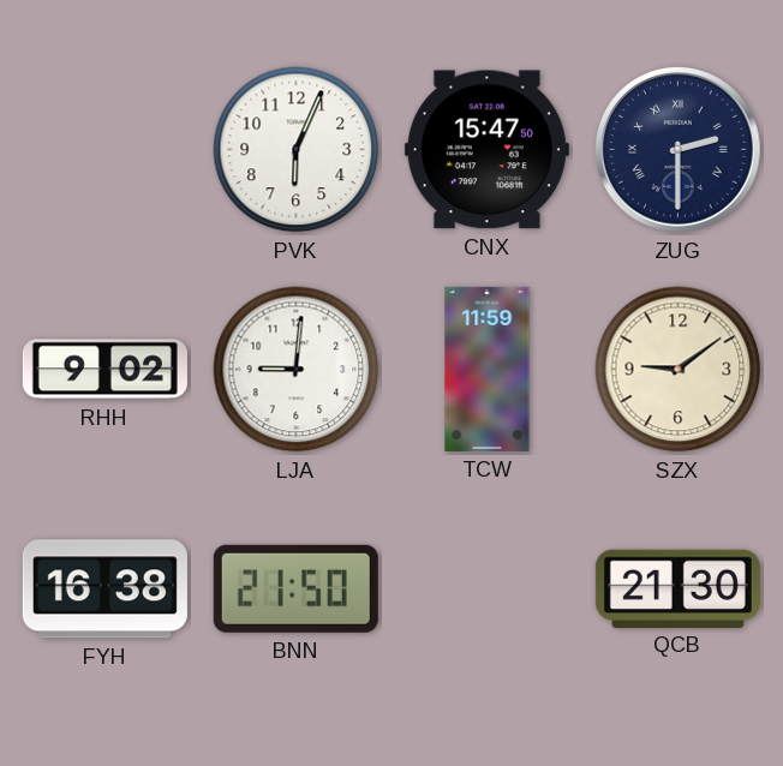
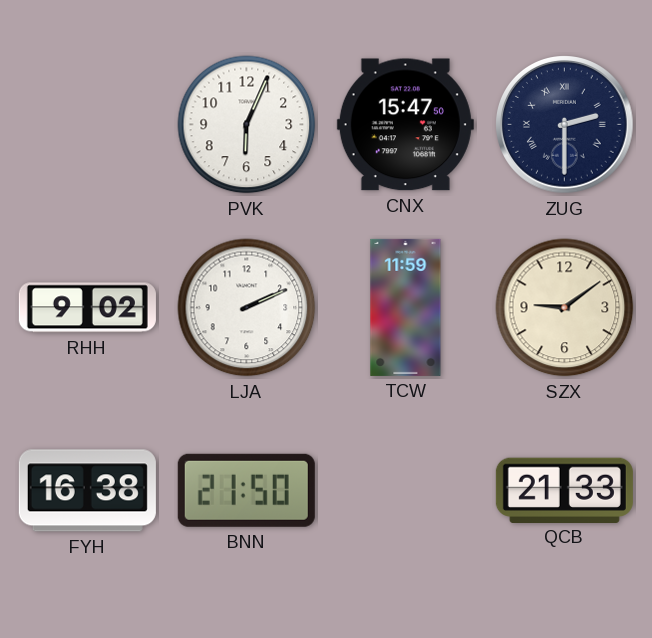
LJA: 9:01 -> 2:11 (247, 308)
QCB: 21:30 -> 21:33 (564, 490)
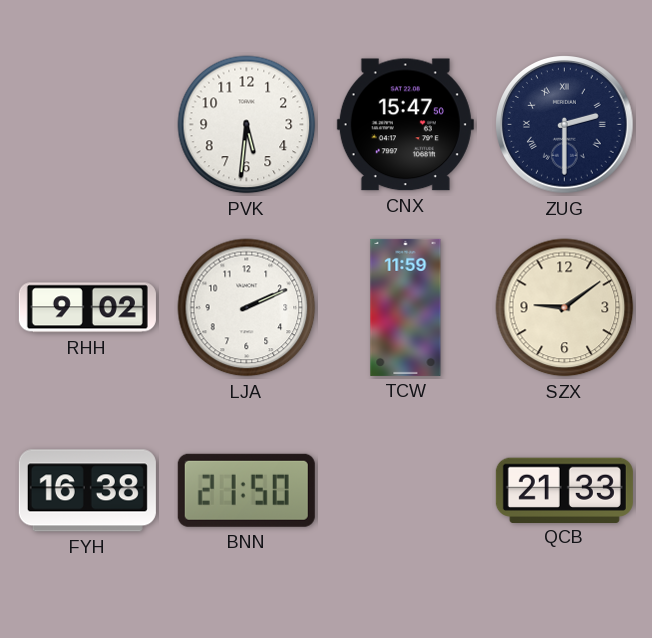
PVK: 6:04 -> 5:31 (247, 125)
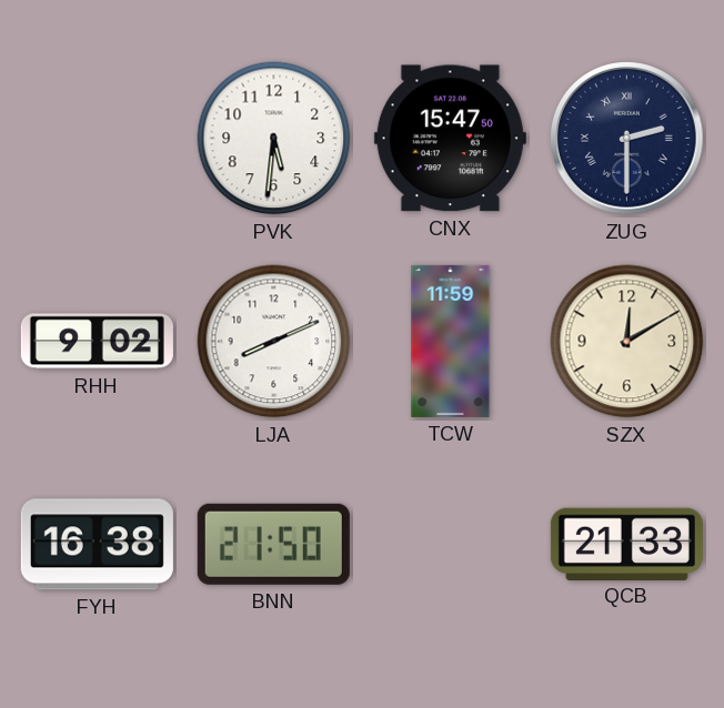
LJA: 2:11 -> 8:11 (274, 342)
SZX: 9:09 -> 12:10 (627, 342)
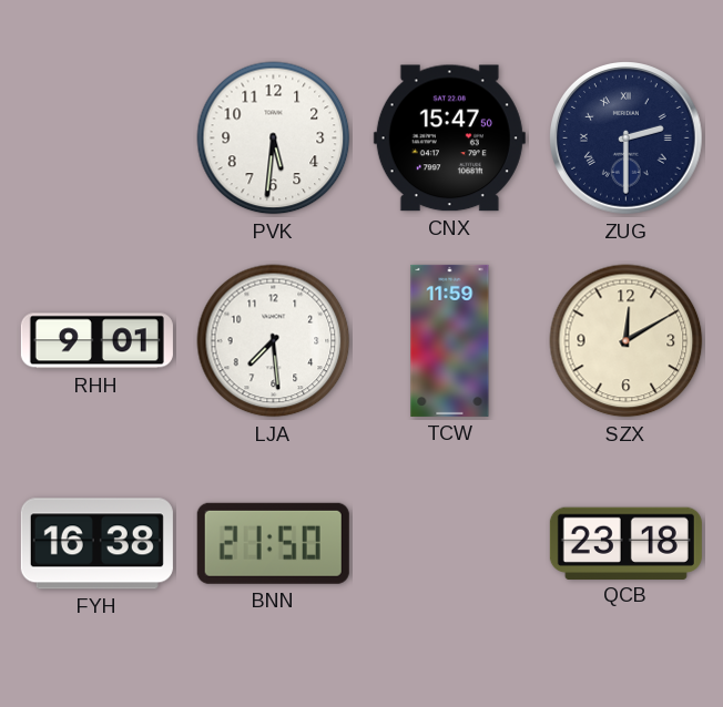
RHH: 9:02 -> 9:01 (96, 341)
LJA: 8:11 -> 7:29 (274, 341)
QCB: 21:33 -> 23:18 (625, 543)
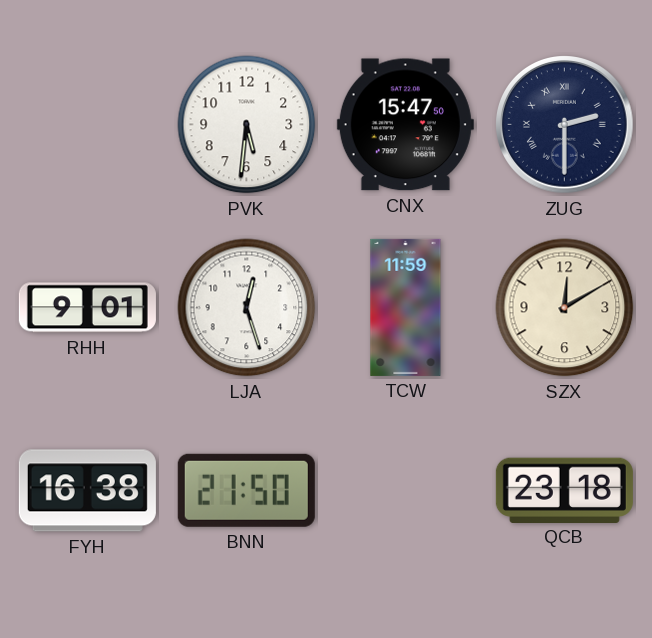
LJA: 7:29 -> 12:27 (247, 308)
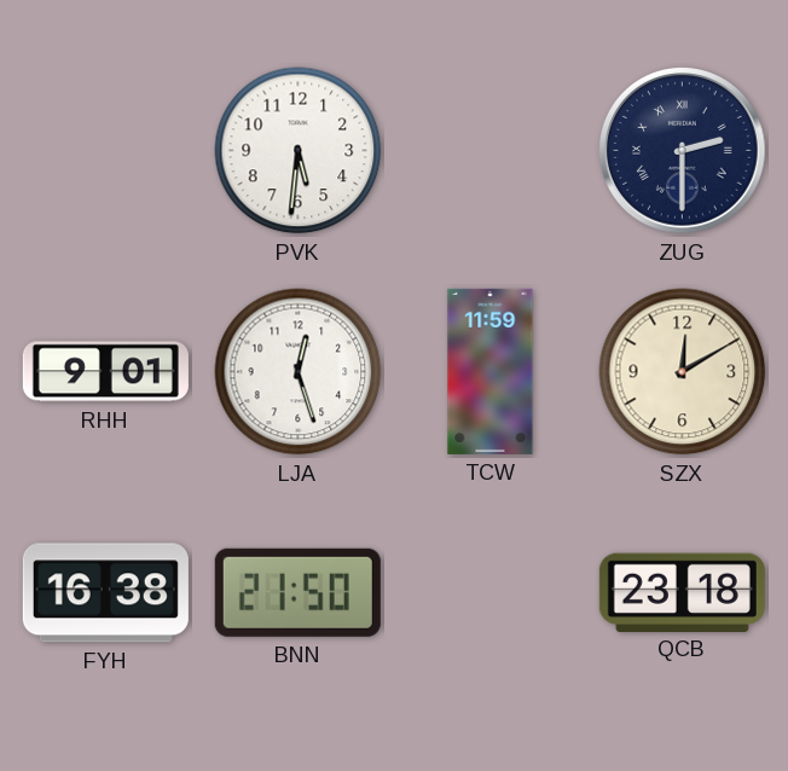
CNX: 15:47 -> none (405, 125)
